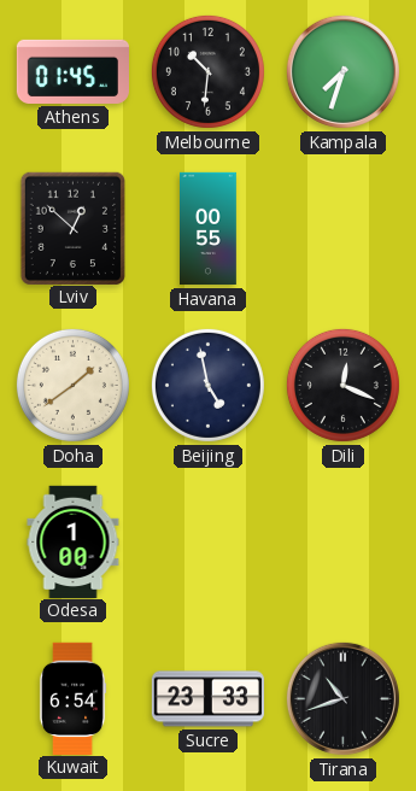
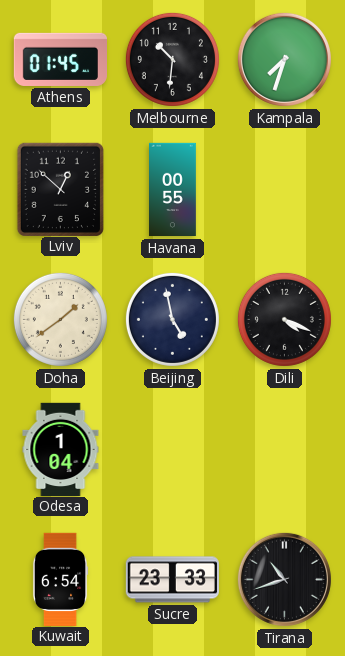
Dili: 12:19 -> 4:19 (284, 319)
Odesa: 1:00 -> 1:04 (61, 449)
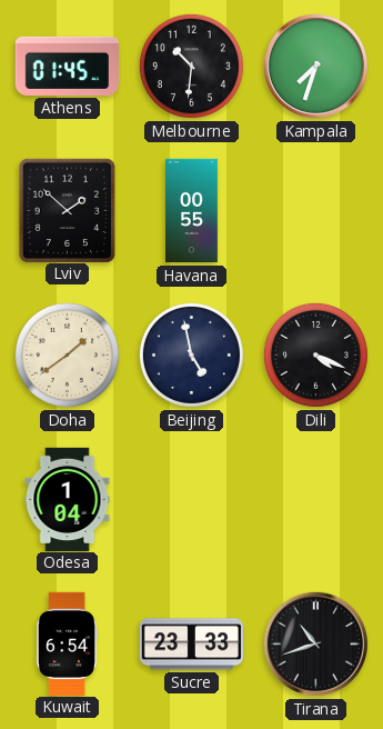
Lviv: 12:52 -> 1:52 (67, 210)
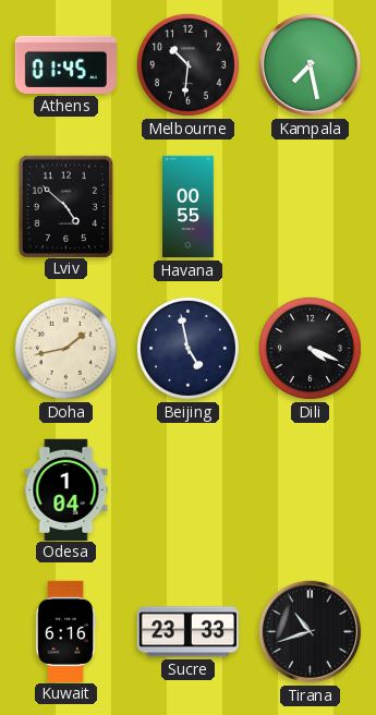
Kampala: 7:33 -> 7:28 (310, 64)
Lviv: 1:52 -> 4:52 (65, 206)
Doha: 1:39 -> 1:43 (65, 348)
Kuwait: 6:54 -> 6:16 (65, 631)
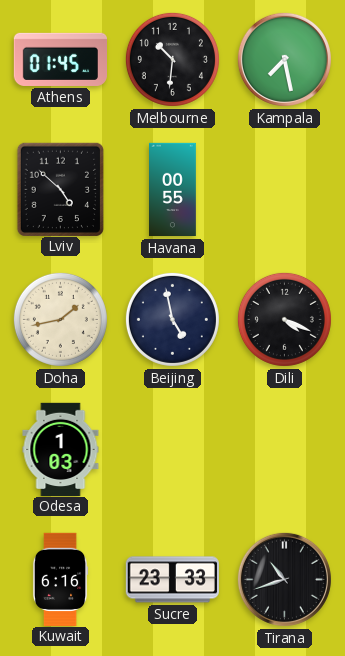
Odesa: 1:04 -> 1:03 (61, 449)
